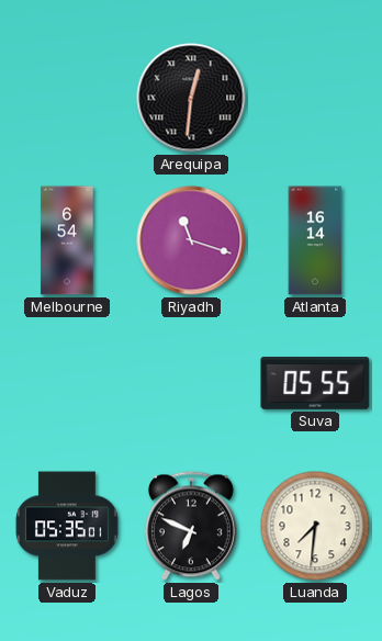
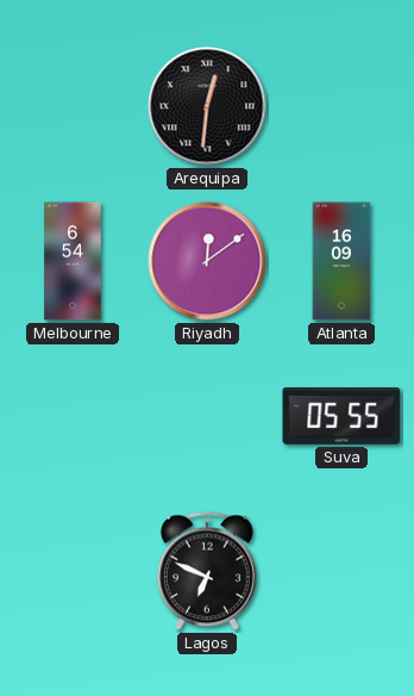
Riyadh: 11:18 -> 12:09 (207, 261)
Atlanta: 16:14 -> 16:09 (341, 261)
Vaduz: 05:35 -> none (67, 526)
Luanda: 7:31 -> none (315, 526)
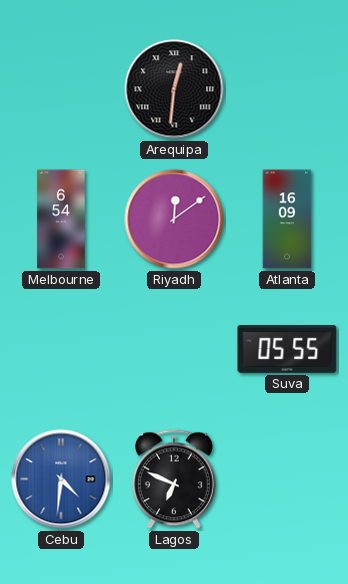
Cebu: none -> 4:31 (61, 479)
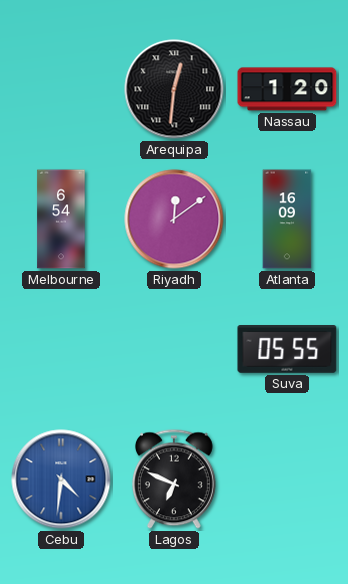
Nassau: none -> 1:20 (287, 89)
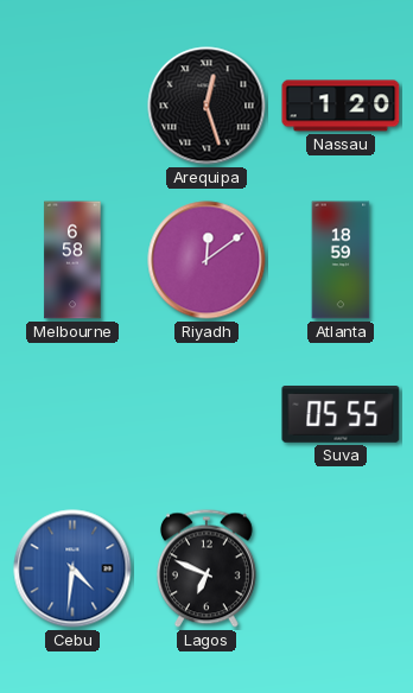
Arequipa: 12:31 -> 12:27 (206, 106)
Melbourne: 6:54 -> 6:58 (72, 260)
Atlanta: 16:09 -> 18:59 (341, 260)
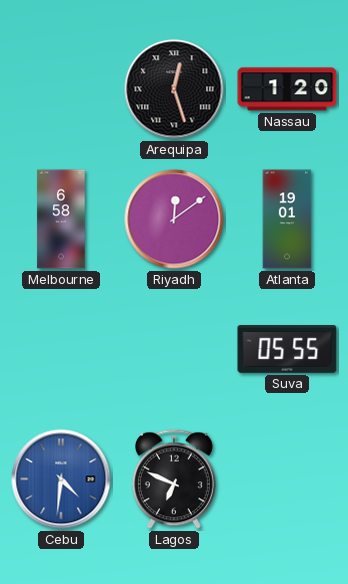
Atlanta: 18:59 -> 19:01 (287, 219)
